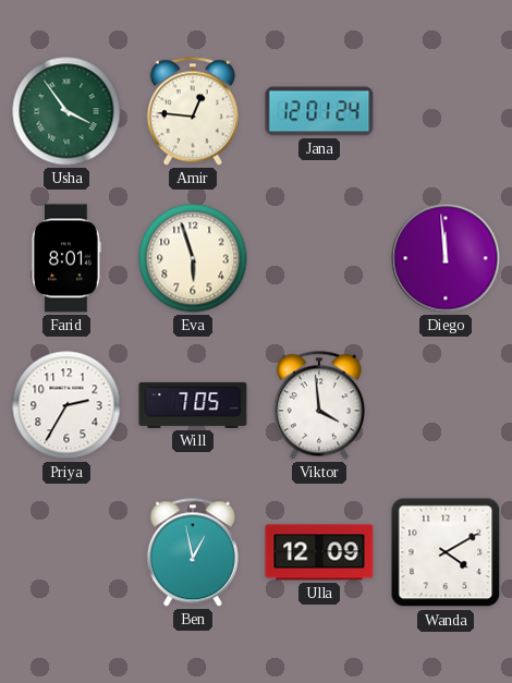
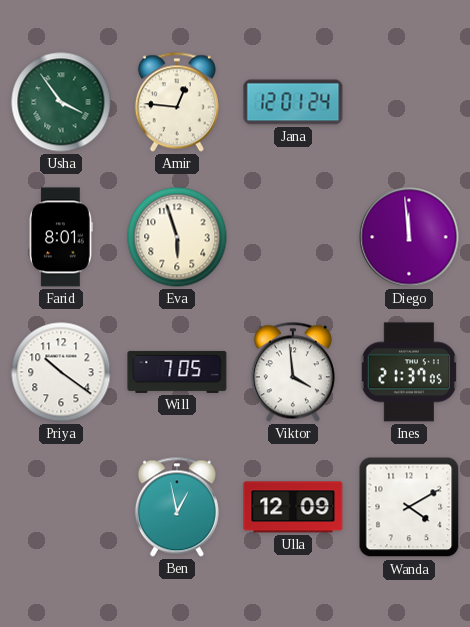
Priya: 2:35 -> 10:21 (61, 372)
Ines: none -> 21:37 (409, 372)
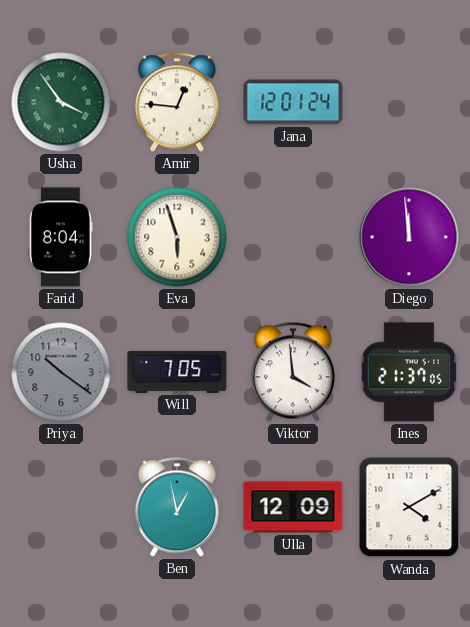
Farid: 8:01 -> 8:04 (61, 237)
Priya dial: white -> grey (61, 372)
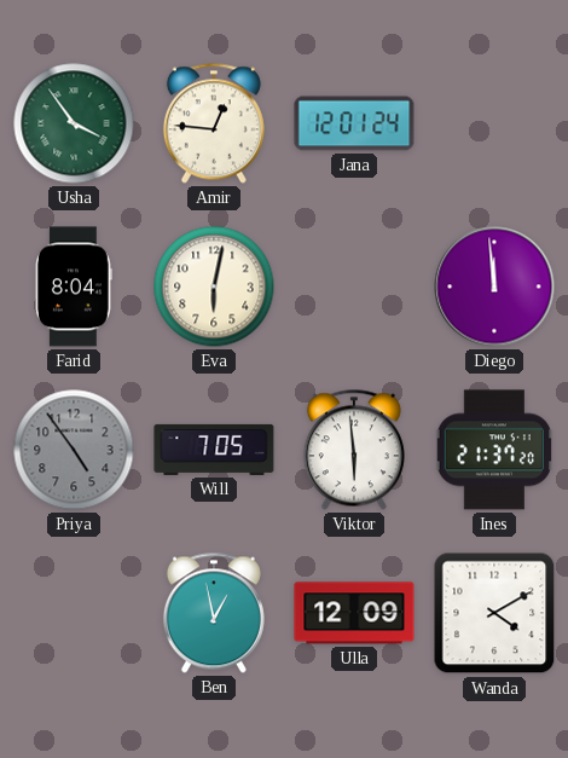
Eva: 5:57 -> 6:02 (214, 287)
Priya: 10:21 -> 4:54 (74, 450)
Viktor: 3:59 -> 5:59 (354, 450)
Ines: 21:37:05 -> 21:37:20 (494, 450)
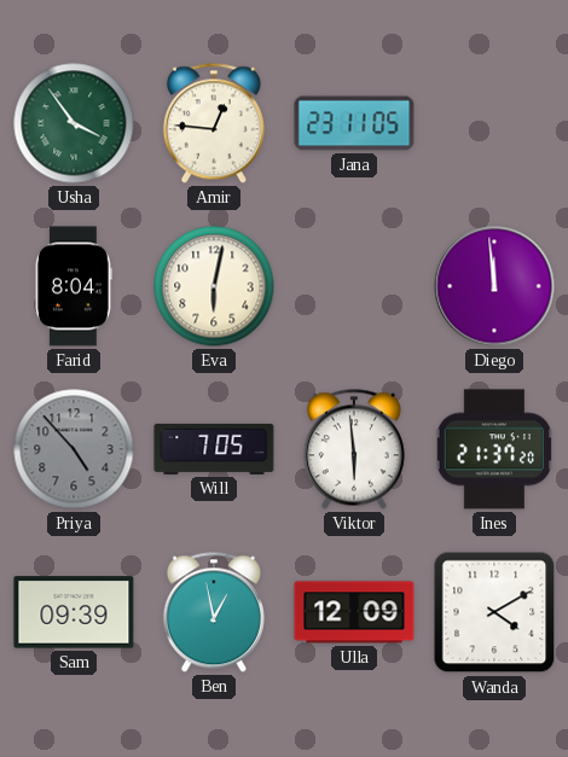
Jana: 12:01 -> 23:11 (354, 123)
Priya: 4:54 -> 4:53 (74, 449)
Sam: none -> 09:39 (74, 612)
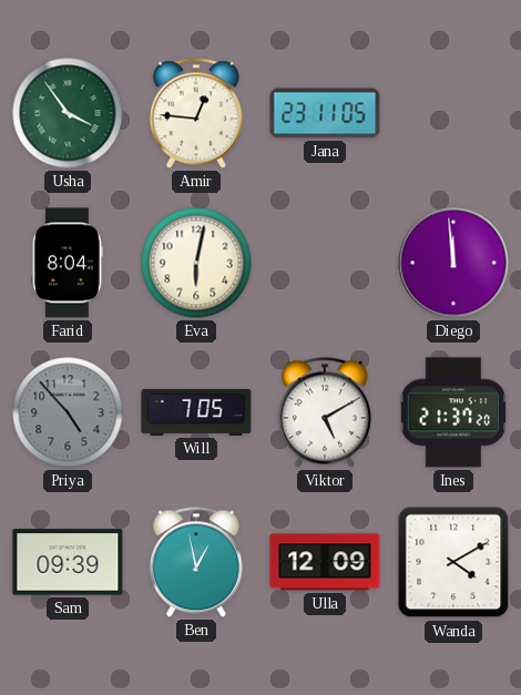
Viktor: 5:59 -> 5:10 (325, 412)
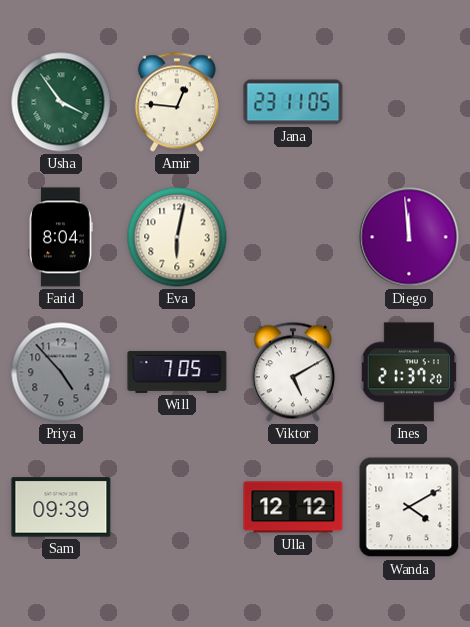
Ben: 12:58 -> none (196, 562)
Ulla: 12:09 -> 12:12 (293, 507)
